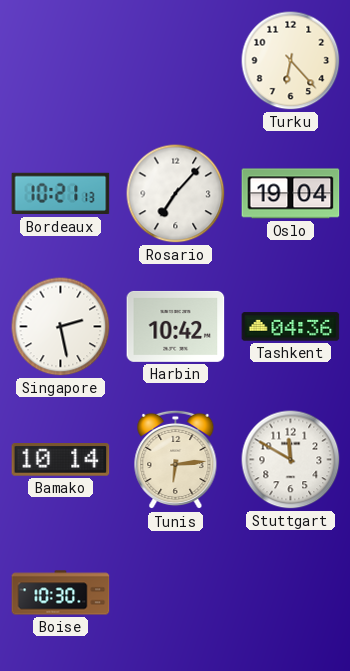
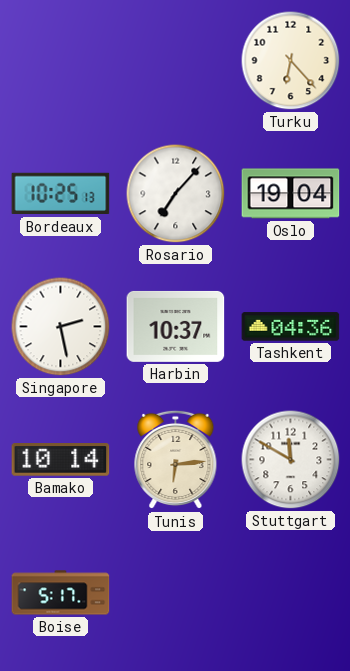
Bordeaux: 10:21 -> 10:25 (61, 194)
Harbin: 10:42 -> 10:37 (176, 326)
Boise: 10:30 -> 5:17 (61, 593)
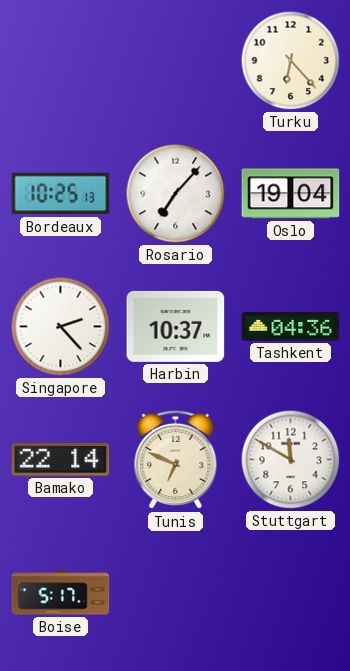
Singapore: 2:28 -> 2:23 (61, 327)
Bamako: 10:14 -> 22:14 (61, 460)
Tunis: 6:14 -> 6:49 (176, 460)
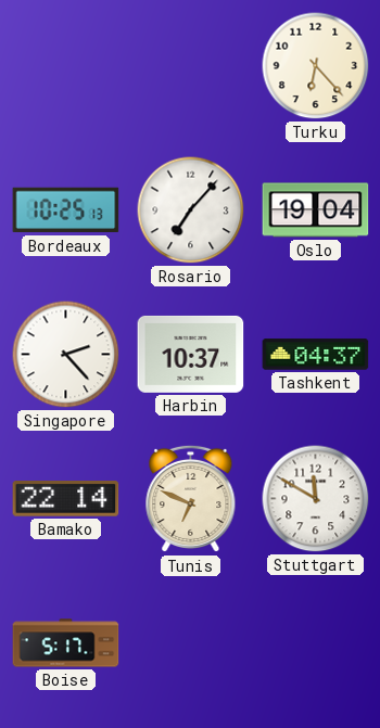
Tashkent: 04:36 -> 04:37 (316, 355)
